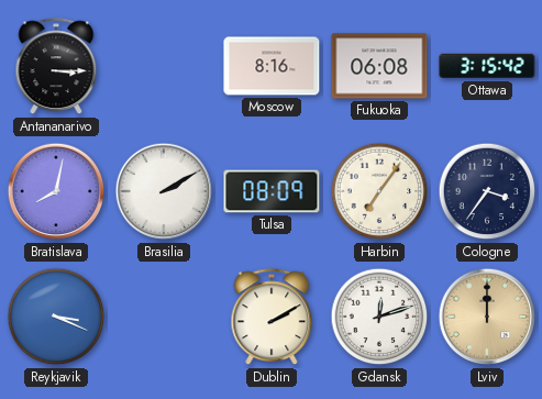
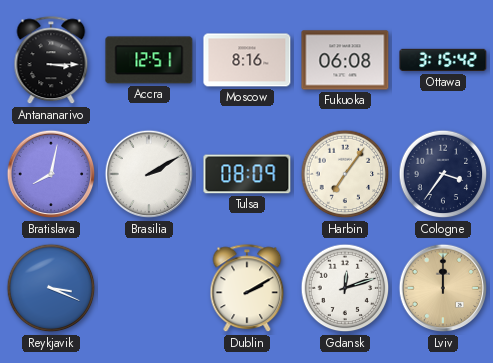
Accra: none -> 12:51 (149, 60)
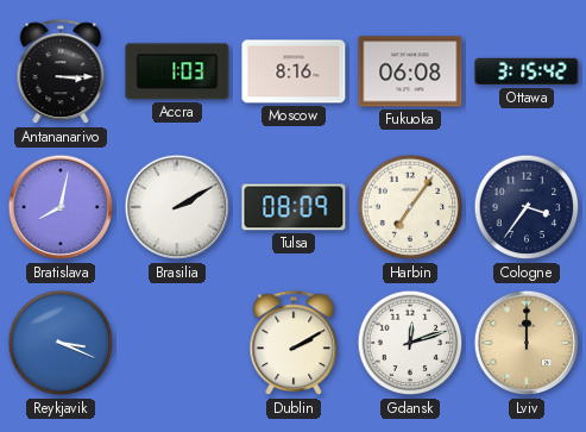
Accra: 12:51 -> 1:03 (177, 71)
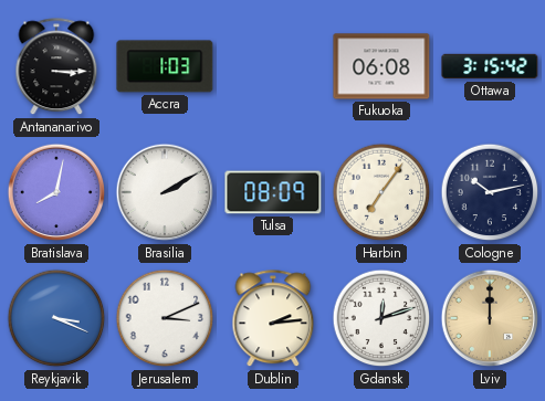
Moscow: 8:16 -> none (294, 71)
Cologne: 3:36 -> 10:13 (490, 192)
Jerusalem: none -> 3:11 (165, 318)
Dublin: 2:10 -> 2:14 (273, 319)
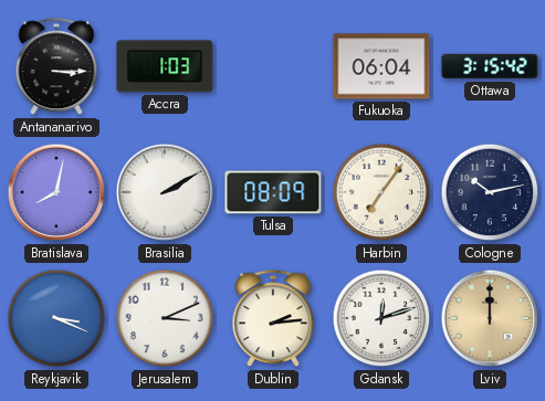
Fukuoka: 06:08 -> 06:04 (381, 66)
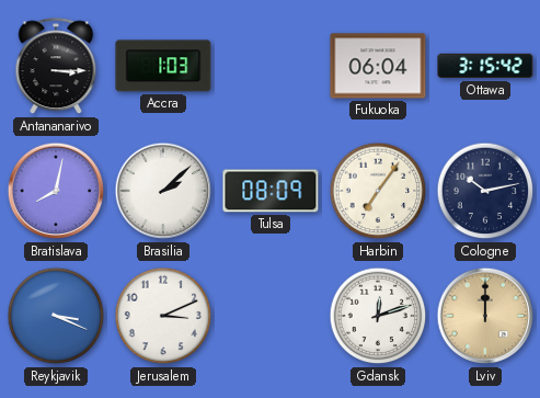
Brasilia: 2:10 -> 2:08 (163, 191)
Dublin: 2:14 -> none (273, 319)
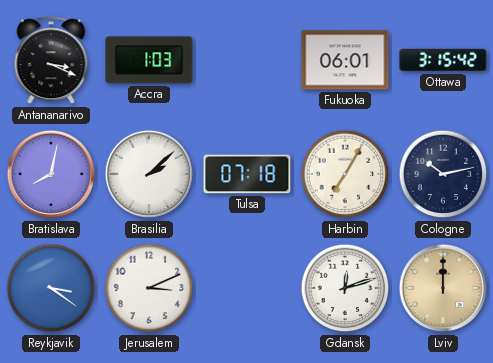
Antananarivo: 3:15 -> 3:19 (51, 61)
Fukuoka: 06:04 -> 06:01 (345, 60)
Tulsa: 08:09 -> 07:18 (247, 174)
Harbin: 7:06 -> 7:05 (345, 174)
Reykjavik: 3:19 -> 3:21 (51, 288)
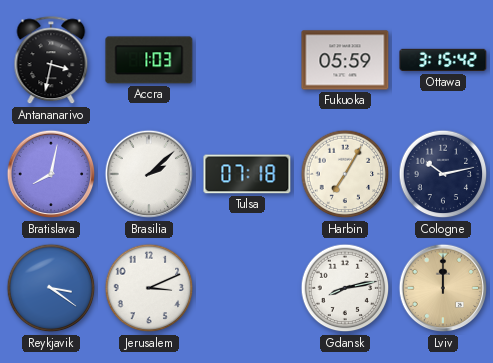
Antananarivo: 3:19 -> 3:32 (51, 61)
Fukuoka: 06:01 -> 05:59 (345, 60)
Gdansk: 12:12 -> 8:13 (345, 288)
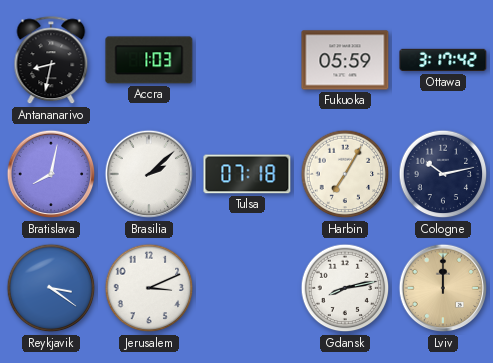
Antananarivo: 3:32 -> 8:32 (51, 61)
Ottawa: 3:15 -> 3:17 (443, 60)
